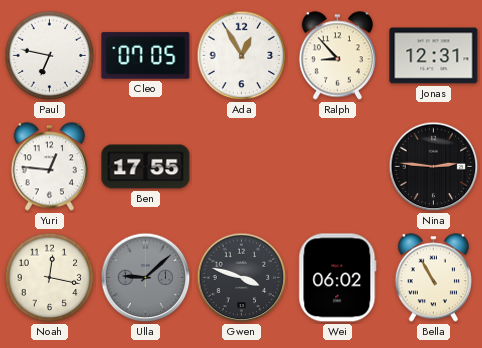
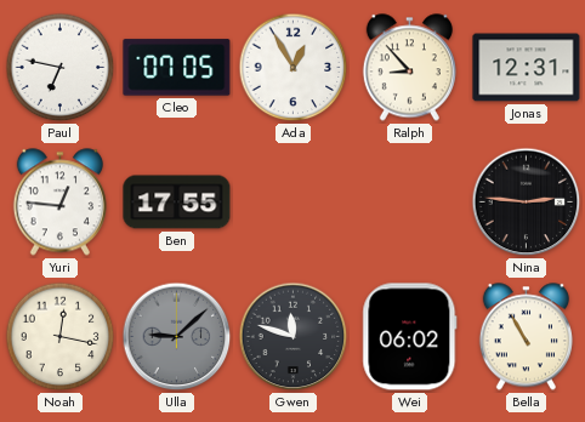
Gwen: 3:48 -> 11:48 (294, 337)
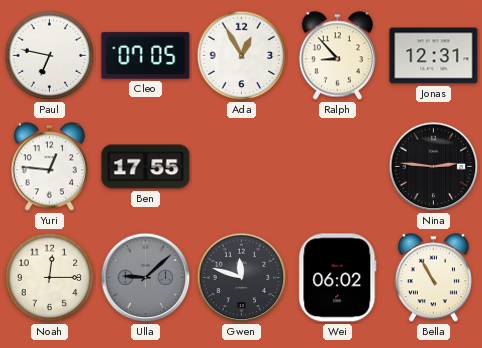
Noah: 12:17 -> 12:15 (50, 278)
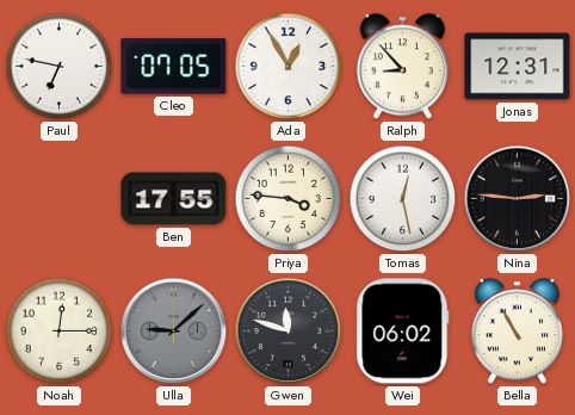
Yuri: 12:46 -> none (49, 167)
Priya: none -> 3:46 (289, 199)
Tomas: none -> 12:28 (403, 199)
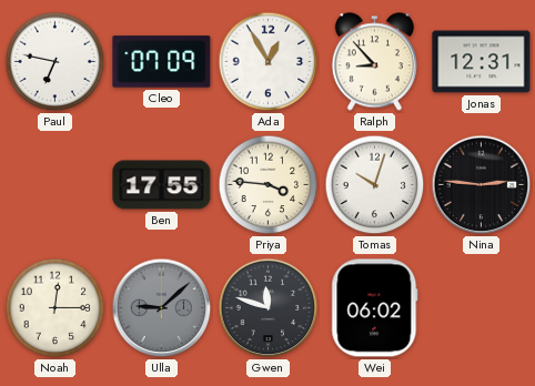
Cleo: 07:05 -> 07:09 (162, 62)
Tomas: 12:28 -> 10:03 (375, 185)
Bella: 10:55 -> none (517, 332)
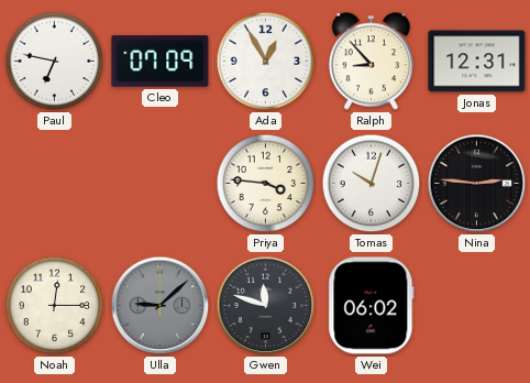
Ben: 17:55 -> none (162, 185)
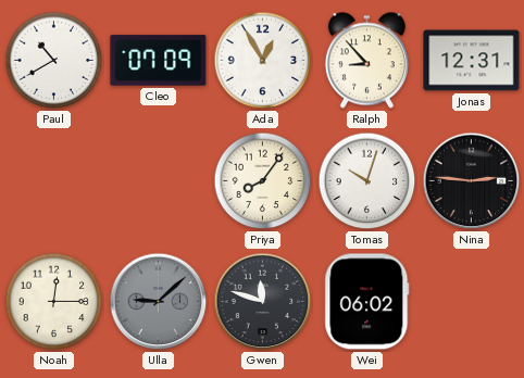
Paul: 6:47 -> 10:40 (54, 61)
Priya: 3:46 -> 8:06 (263, 181)
